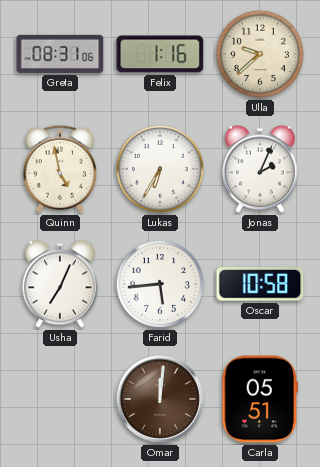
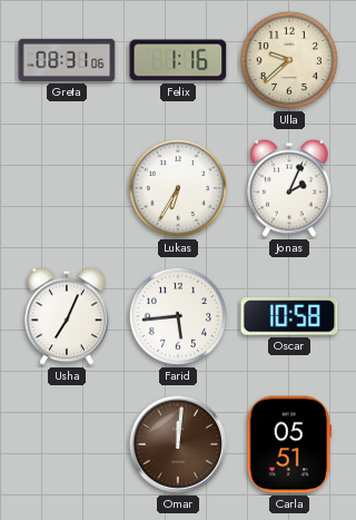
Quinn: 4:58 -> none (60, 169)
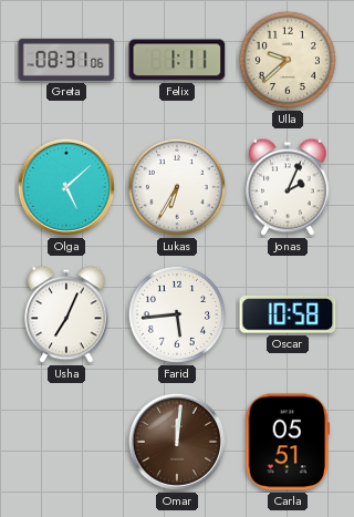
Felix: 1:16 -> 1:11 (177, 60)
Olga: none -> 5:08 (66, 187)
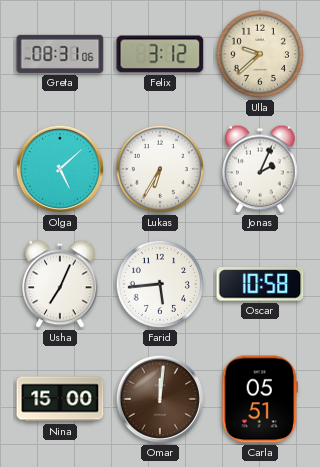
Felix: 1:11 -> 3:12 (160, 54)
Nina: none -> 15:00 (60, 399)
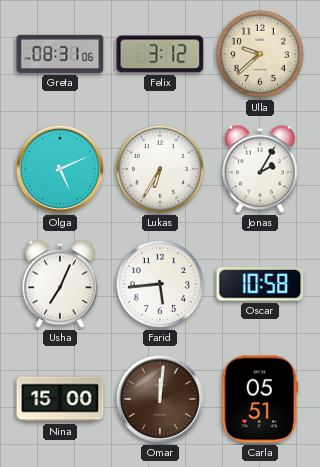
Olga: 5:08 -> 5:11 (60, 169)
Jonas: 2:04 -> 2:05 (260, 169)
